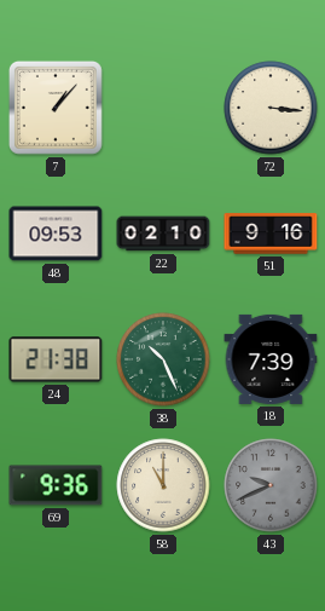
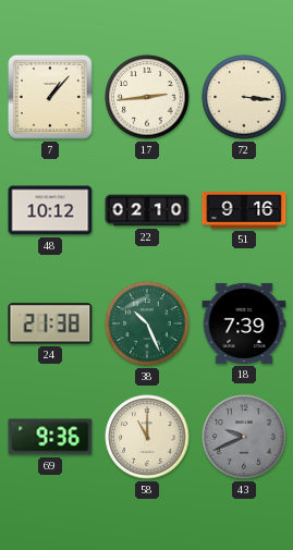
17: none -> 2:44 (147, 97)
48: 09:53 -> 10:12 (50, 210)
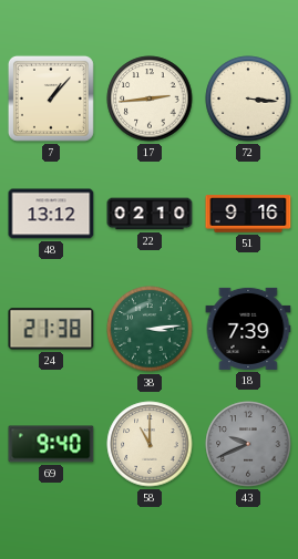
48: 10:12 -> 13:12 (51, 214)
38: 10:26 -> 3:14 (150, 329)
69: 9:36 -> 9:40 (51, 444)
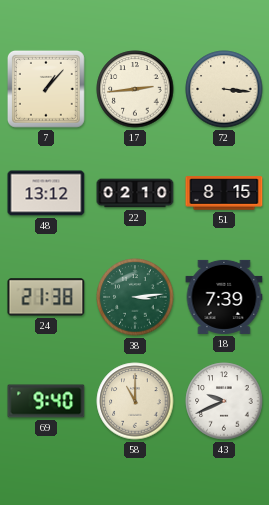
51: 9:16 -> 8:15 (224, 193)
43 dial: grey -> white (224, 401)
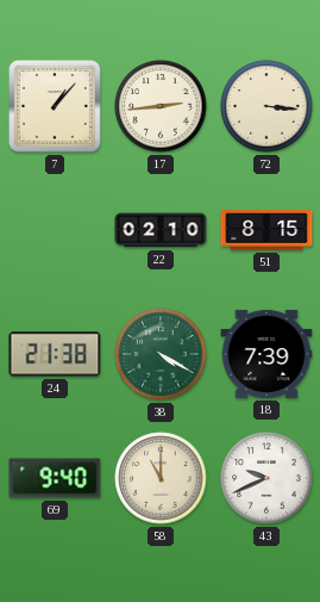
48: 13:12 -> none (46, 193)
38: 3:14 -> 4:20 (161, 354)
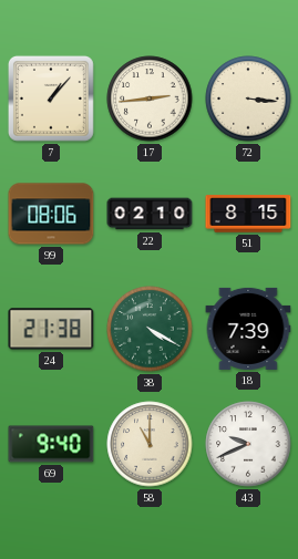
99: none -> 08:06 (51, 214)
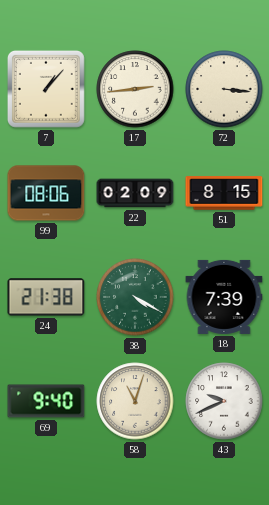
22: 02:10 -> 02:09 (135, 193)
58: 11:00 -> 11:03 (135, 401)
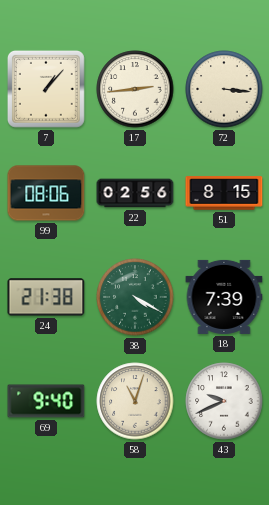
22: 02:09 -> 02:56 (135, 193)
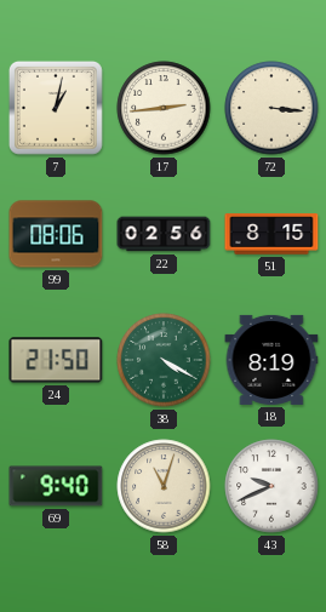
7: 1:07 -> 1:02 (56, 108)
24: 21:38 -> 21:50 (56, 360)
18: 7:39 -> 8:19 (271, 360)
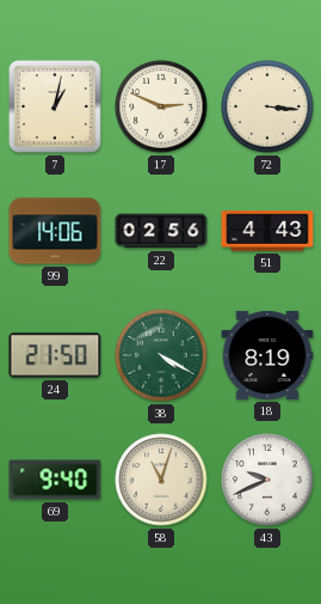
17: 2:44 -> 2:49 (161, 106)
99: 08:06 -> 14:06 (55, 231)
51: 8:15 -> 4:43 (267, 231)
